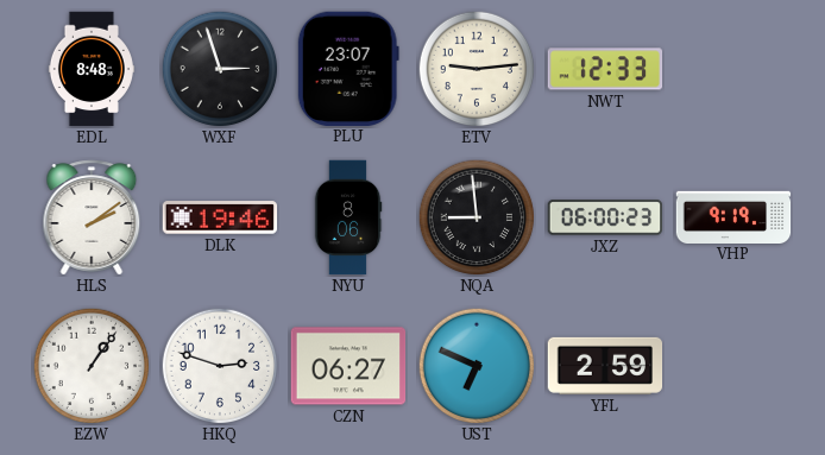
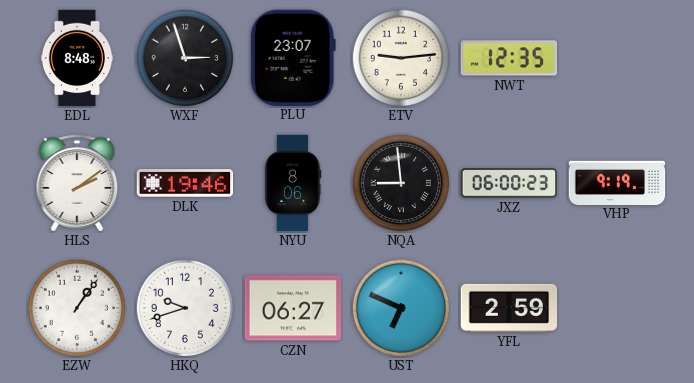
NWT: 12:33 -> 12:35 (509, 58)
HKQ: 2:48 -> 9:42 (185, 308)
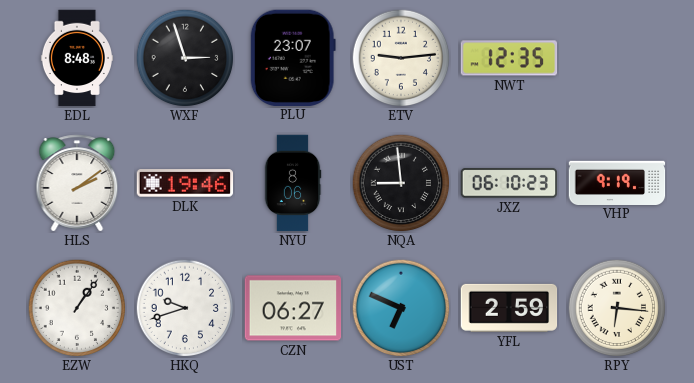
JXZ: 06:00 -> 06:10 (509, 183)
RPY: none -> 6:16 (617, 308)
